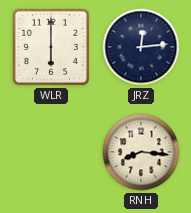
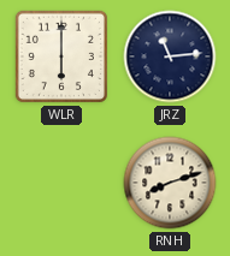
JRZ: 12:14 -> 11:14 (170, 56)
RNH: 8:16 -> 8:12 (170, 183)
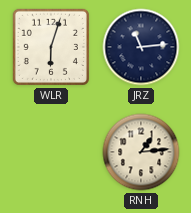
WLR: 6:00 -> 6:03 (51, 47)
RNH: 8:12 -> 1:14 (141, 152)
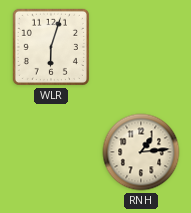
JRZ: 11:14 -> none (141, 47)
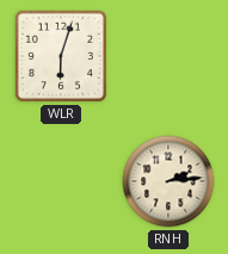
RNH: 1:14 -> 2:14 (168, 181)
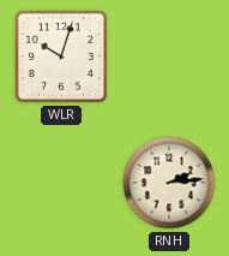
WLR: 6:03 -> 10:03 (61, 56)
